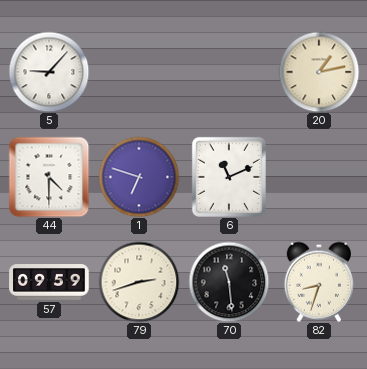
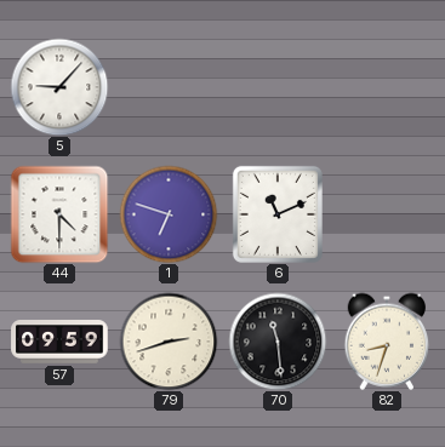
20: 1:13 -> none (319, 72)
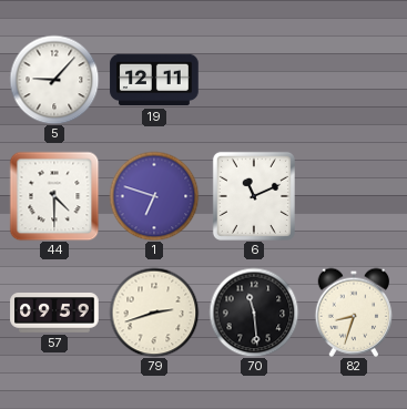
19: none -> 12:11 (154, 80)
